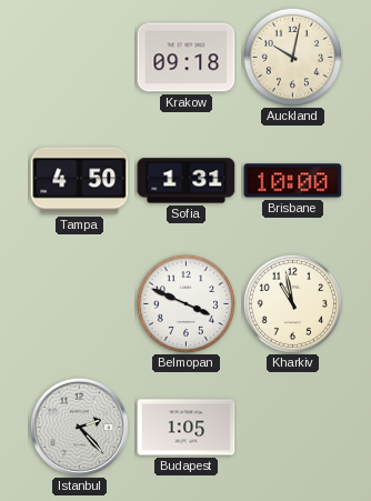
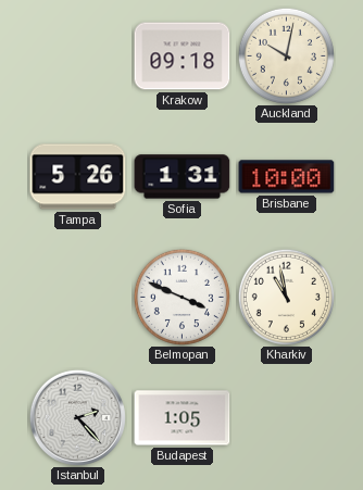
Tampa: 4:50 -> 5:26 (78, 177)
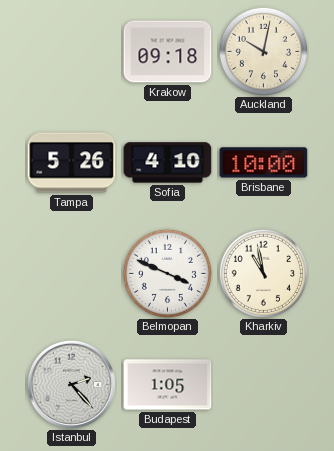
Sofia: 1:31 -> 4:10 (168, 163)
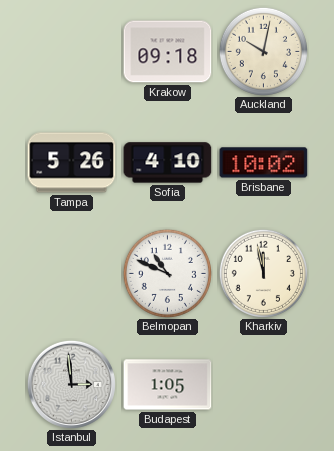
Brisbane: 10:00 -> 10:02 (264, 163)
Belmopan: 3:49 -> 10:49 (167, 273)
Kharkiv: 10:58 -> 11:58 (263, 273)
Istanbul: 2:23 -> 2:59 (71, 384)
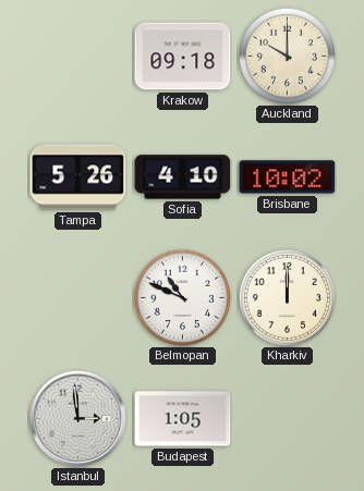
Auckland: 10:02 -> 10:00 (287, 56)
Kharkiv: 11:58 -> 12:00 (287, 297)
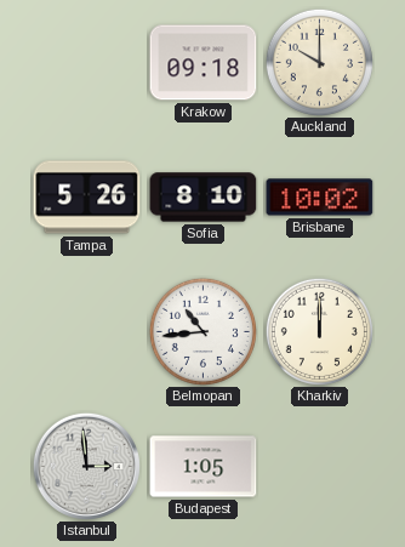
Sofia: 4:10 -> 8:10 (204, 198)
Belmopan: 10:49 -> 10:44 (202, 331)
